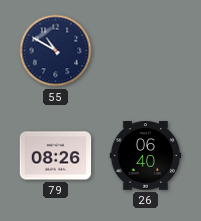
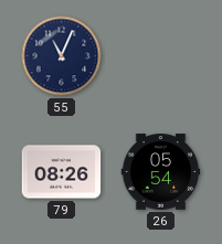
55: 10:50 -> 11:04 (62, 56)
26: 06:40 -> 05:54 (161, 172)
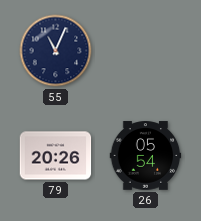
79: 08:26 -> 20:26 (56, 156)
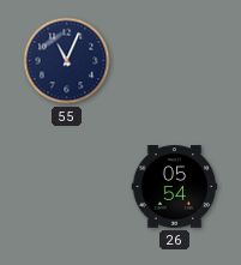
79: 20:26 -> none (56, 156)
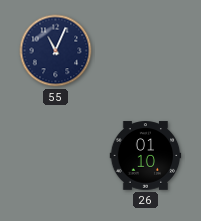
26: 05:54 -> 01:10 (146, 156)
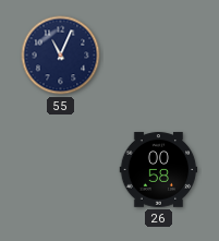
26: 01:10 -> 00:58 (159, 170)
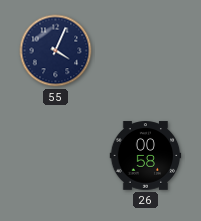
55: 11:04 -> 4:04 (56, 51)
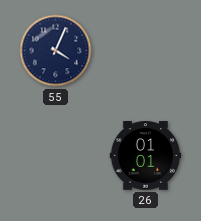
26: 00:58 -> 01:01 (146, 156)
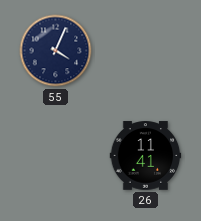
26: 01:01 -> 11:41 (146, 156)
